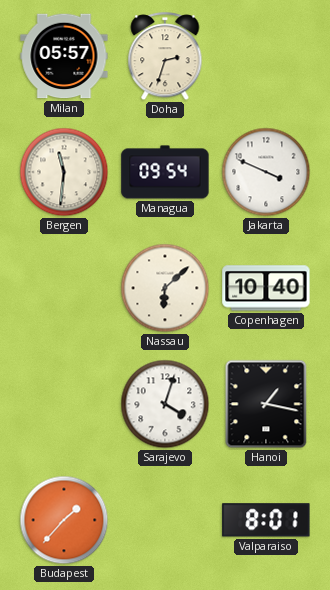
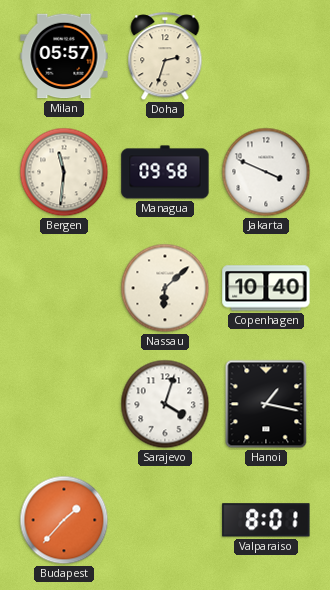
Managua: 09:54 -> 09:58 (165, 172)
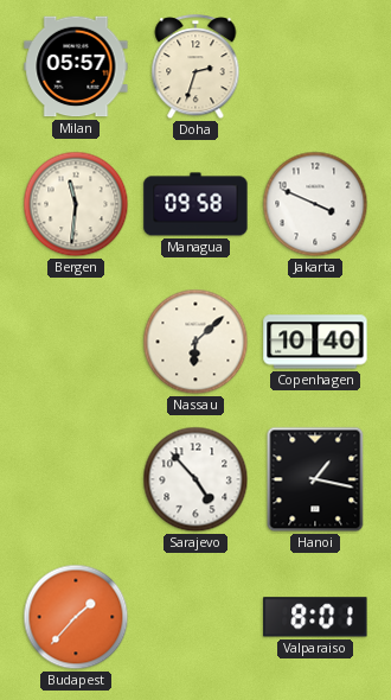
Sarajevo: 4:03 -> 4:53 (195, 479)
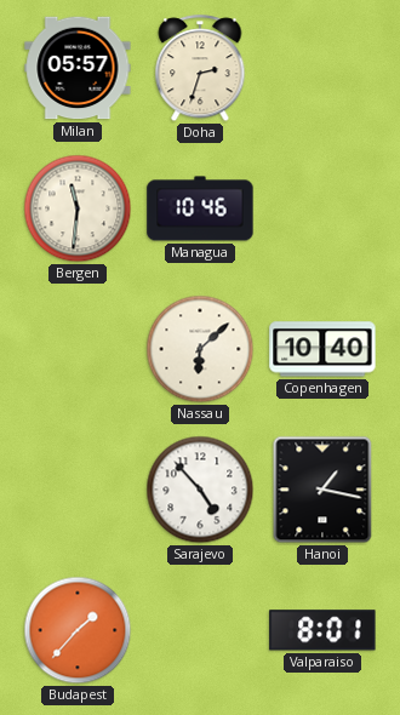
Managua: 09:58 -> 10:46 (200, 208)
Jakarta: 3:49 -> none (315, 204)
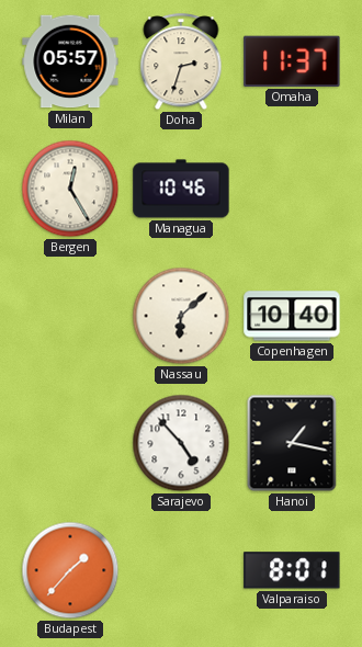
Omaha: none -> 11:37 (292, 61)
Bergen: 11:31 -> 12:25 (70, 189)
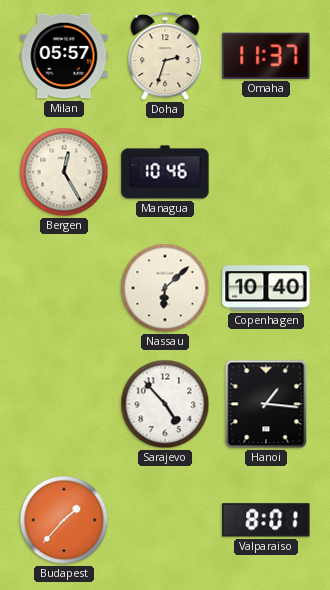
Hanoi: 1:17 -> 1:16 (266, 404)
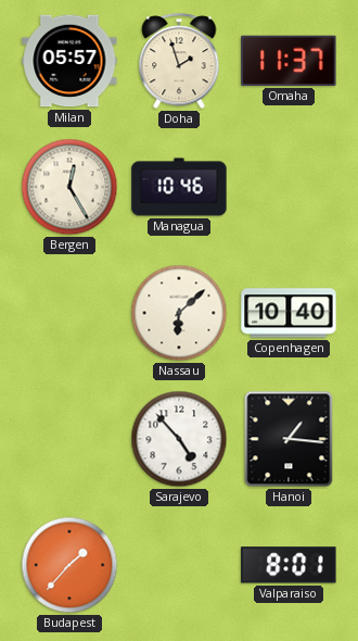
Doha: 2:33 -> 1:57 (179, 62)
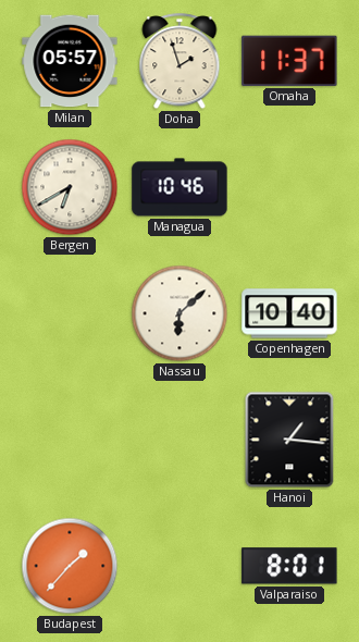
Bergen: 12:25 -> 6:40 (70, 187)
Sarajevo: 4:53 -> none (179, 439)
